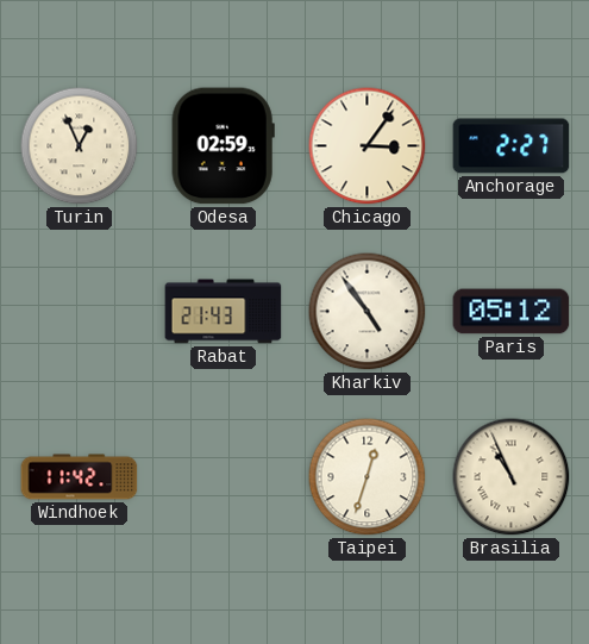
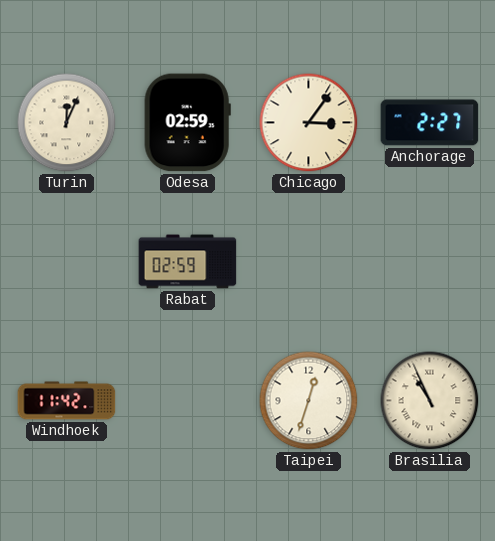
Turin: 12:56 -> 12:04 (67, 123)
Rabat: 21:43 -> 02:59 (188, 262)
Kharkiv: 4:54 -> none (368, 312)
Paris: 05:12 -> none (512, 312)
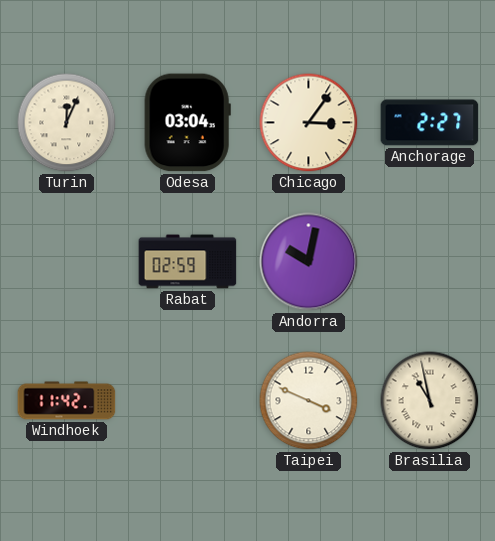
Odesa: 02:59 -> 03:04 (187, 123)
Andorra: none -> 10:02 (309, 262)
Taipei: 12:33 -> 3:49 (309, 401)
Brasilia: 10:56 -> 10:58 (430, 401)
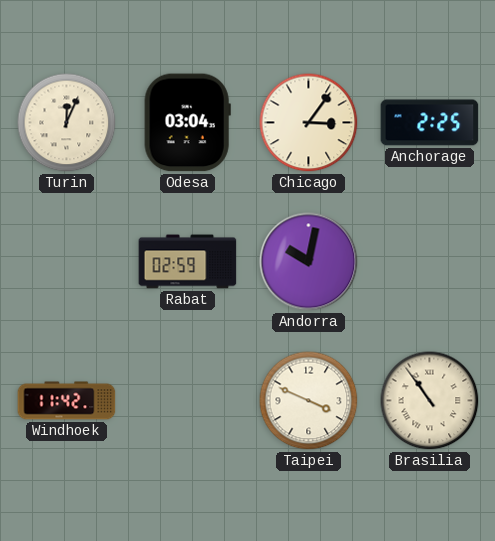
Anchorage: 2:27 -> 2:25 (430, 123)
Brasilia: 10:58 -> 10:54 (430, 401)
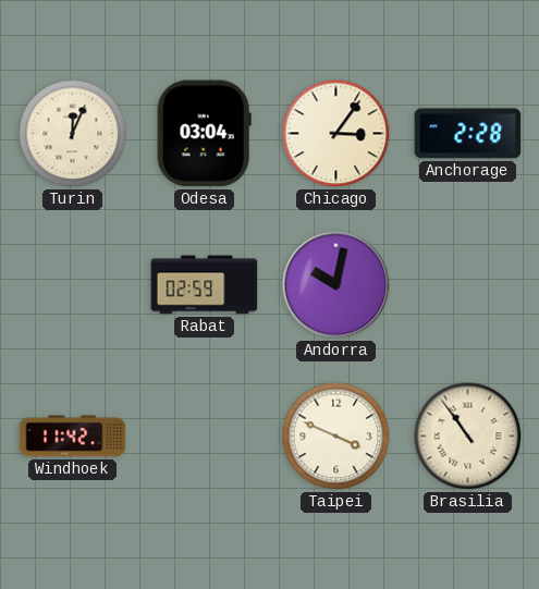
Anchorage: 2:25 -> 2:28 (468, 134)
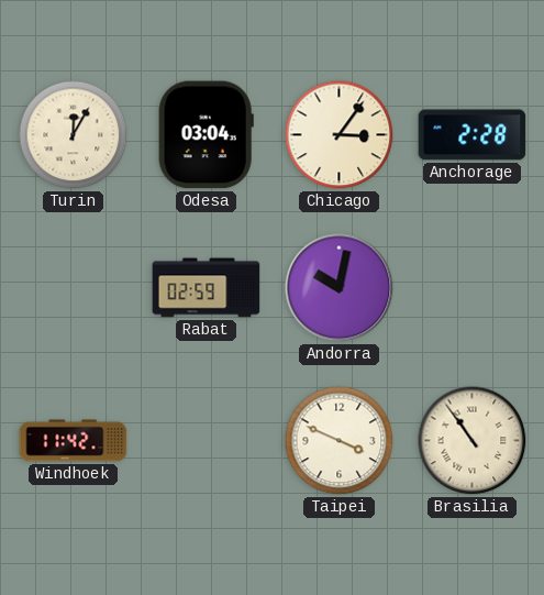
Turin: 12:04 -> 12:05 (74, 135)
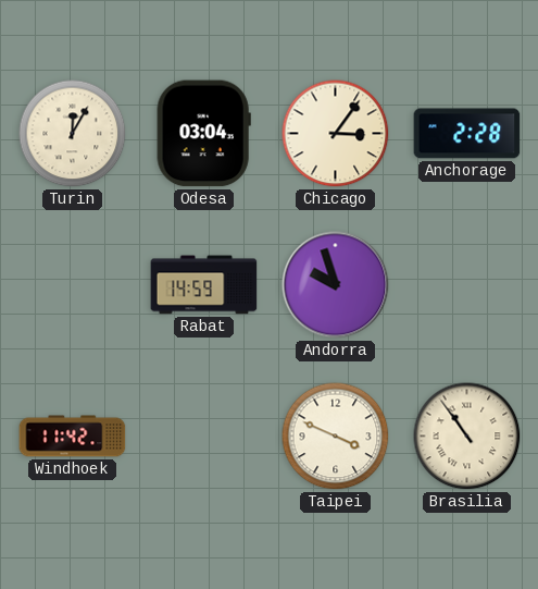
Rabat: 02:59 -> 14:59 (204, 285)
Andorra: 10:02 -> 9:57 (336, 285)
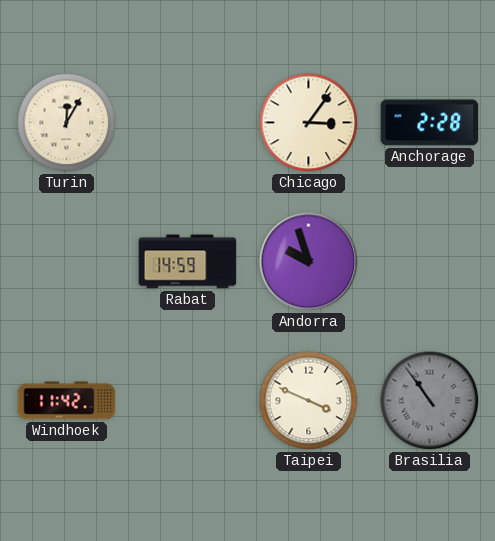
Odesa: 03:04 -> none (203, 134)
Brasilia dial: cream -> grey (430, 401)
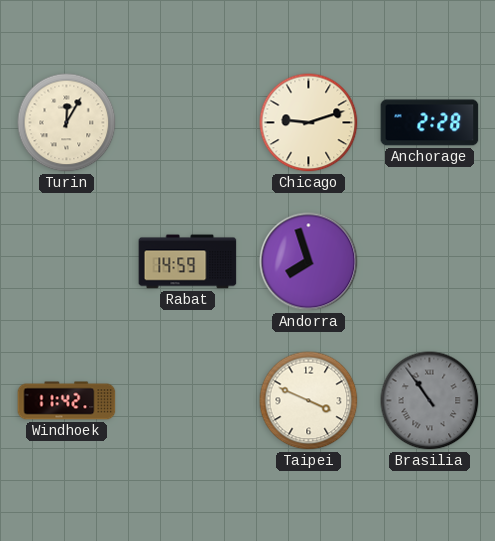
Chicago: 3:06 -> 9:12 (309, 123)
Andorra: 9:57 -> 7:57 (309, 262)
